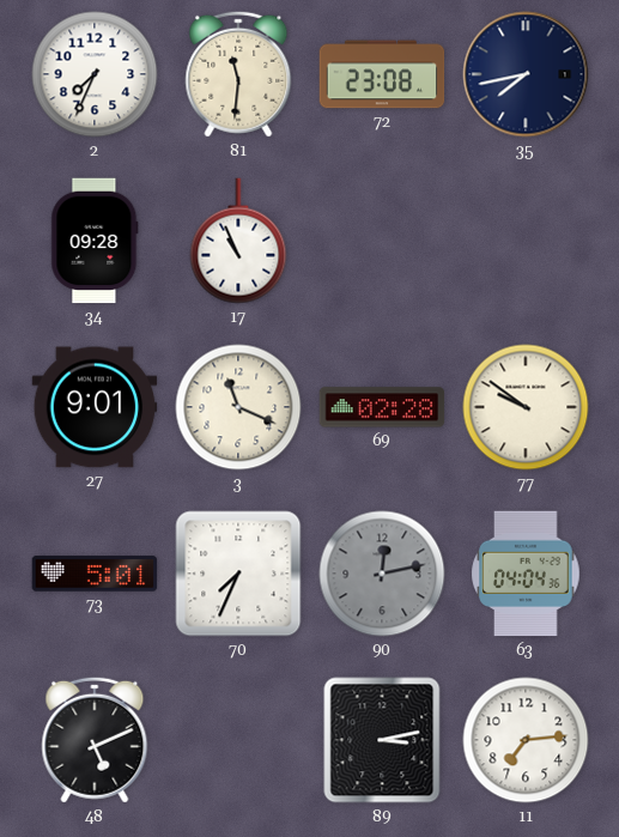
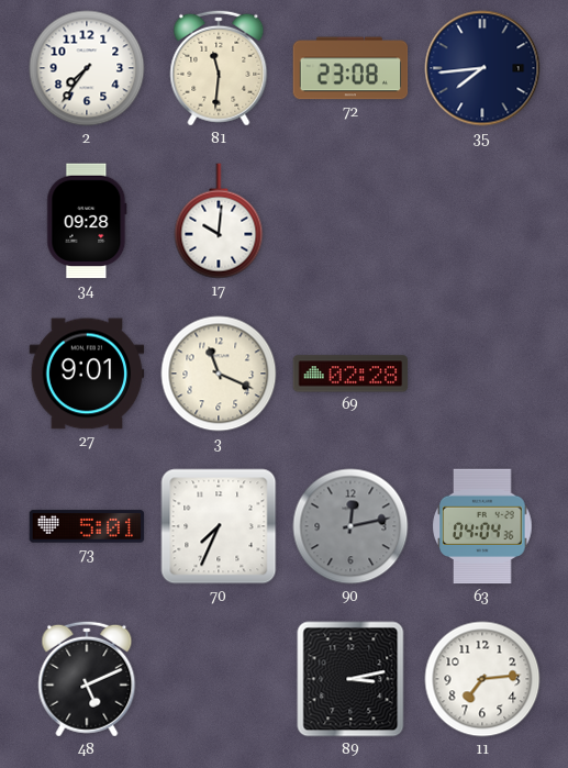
2: 7:34 -> 7:36 (87, 68)
35: 7:43 -> 7:44 (482, 68)
17: 10:56 -> 10:01 (219, 221)
77: 9:51 -> none (526, 407)
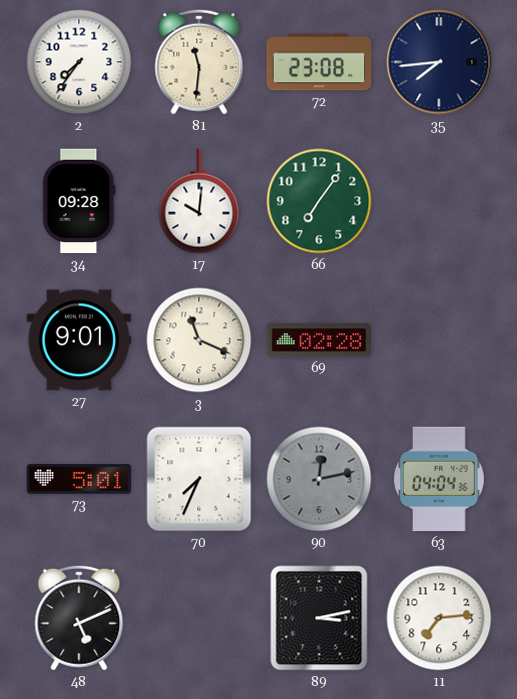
66: none -> 7:06 (319, 201)
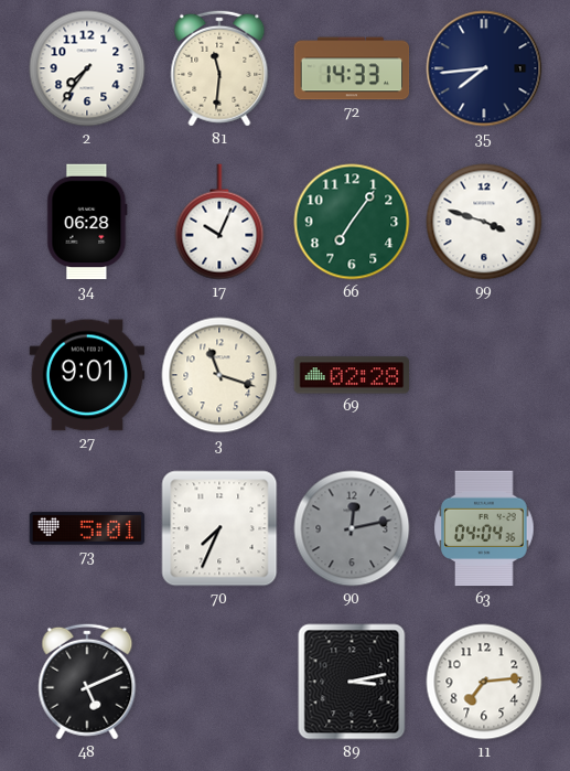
72: 23:08 -> 14:33 (352, 68)
34: 09:28 -> 06:28 (87, 222)
17: 10:01 -> 10:04 (219, 222)
99: none -> 3:48 (484, 222)
3: 11:19 -> 11:18 (219, 375)
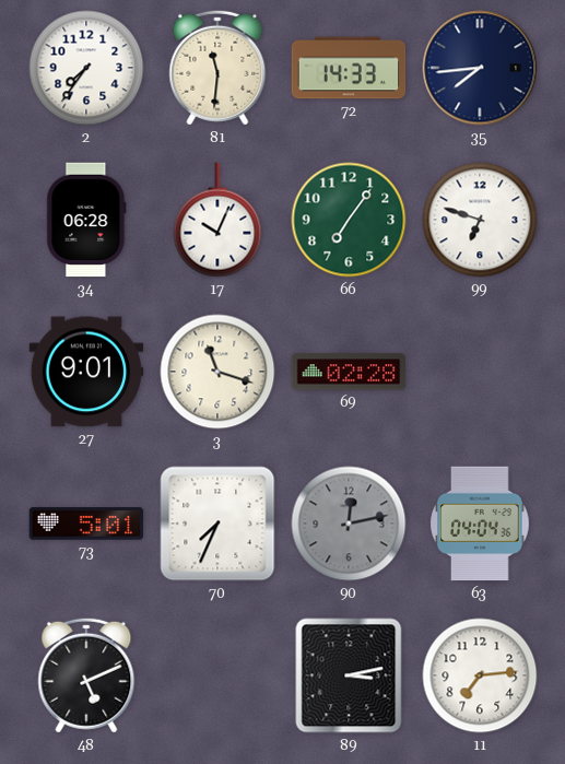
99: 3:48 -> 6:48 (480, 220)
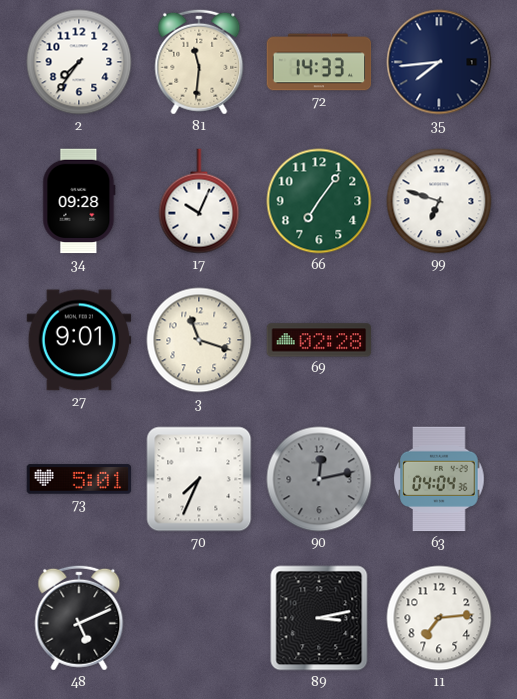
34: 06:28 -> 09:28 (79, 201)
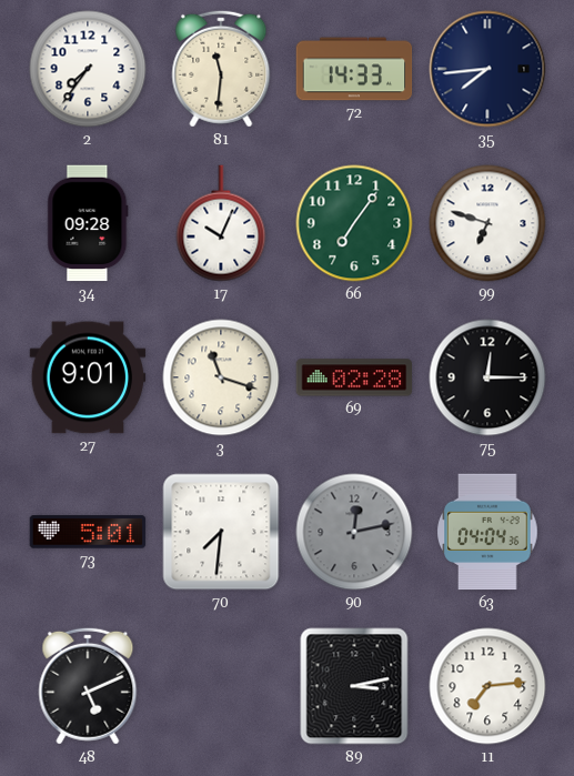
75: none -> 12:15 (487, 377)
70: 7:34 -> 7:31 (221, 532)
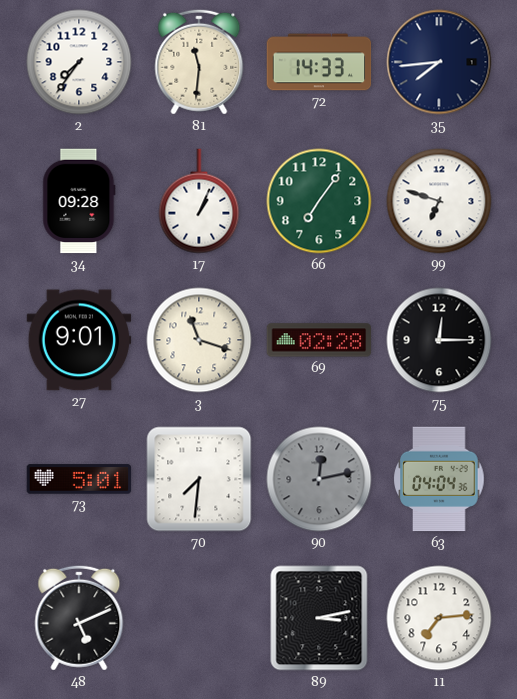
17: 10:04 -> 1:04 (199, 201)
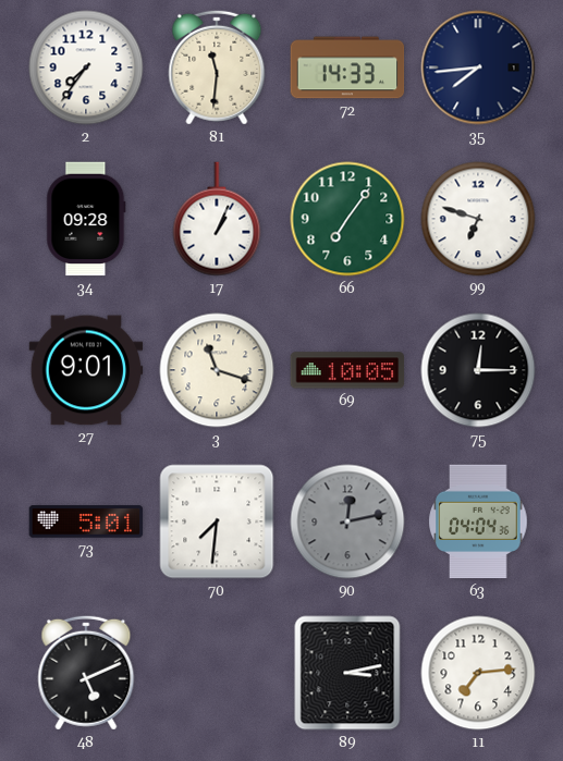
69: 02:28 -> 10:05 (347, 370)
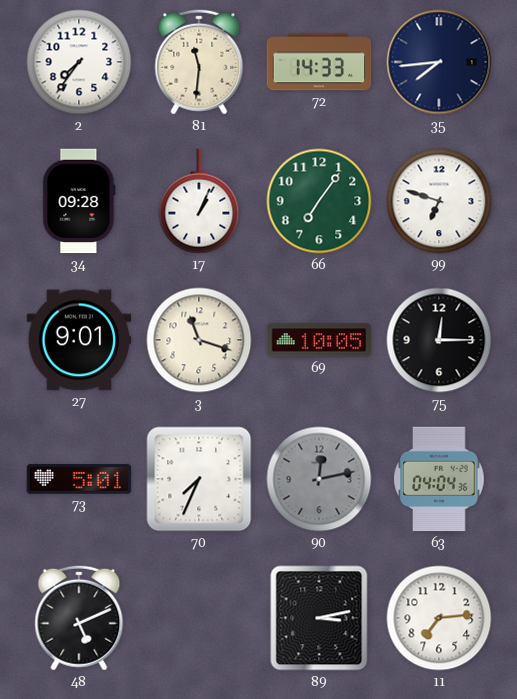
70: 7:31 -> 7:34 (199, 479)
